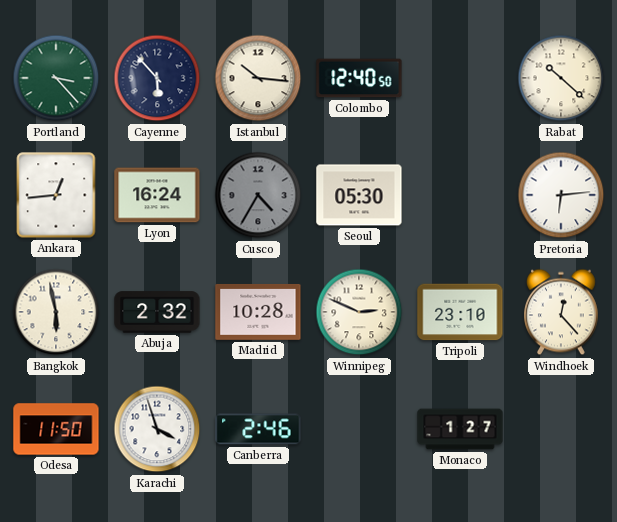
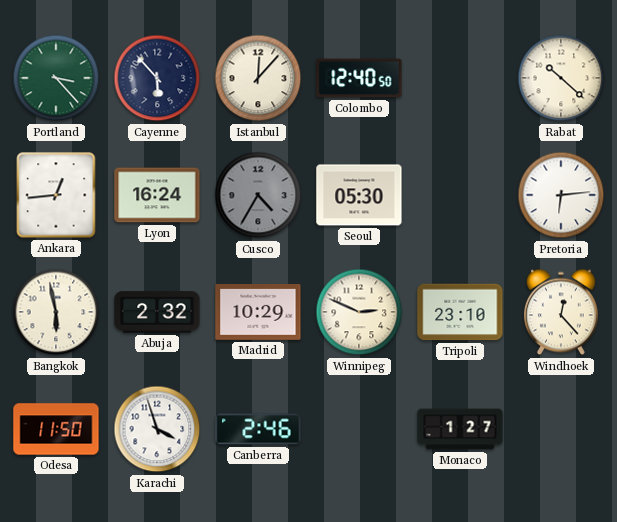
Istanbul: 10:16 -> 12:07 (258, 78)
Madrid: 10:28 -> 10:29 (258, 312)
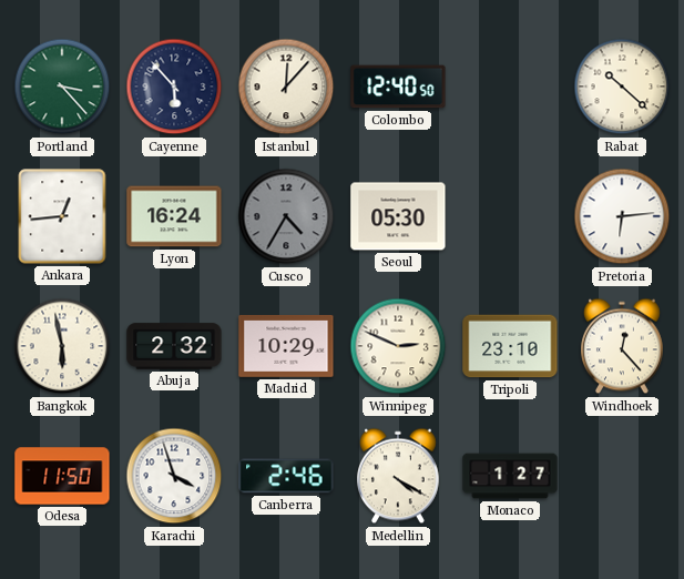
Medellin: none -> 4:20 (399, 476)
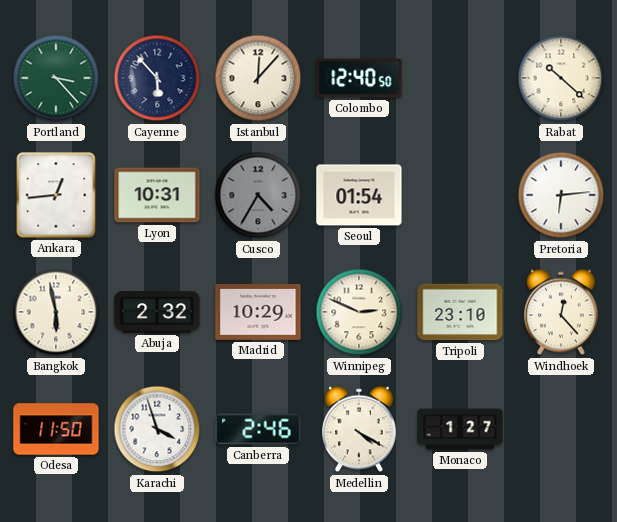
Lyon: 16:24 -> 10:31 (157, 195)
Seoul: 05:30 -> 01:54 (359, 195)
